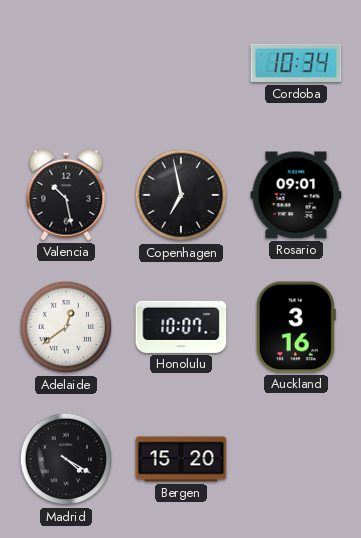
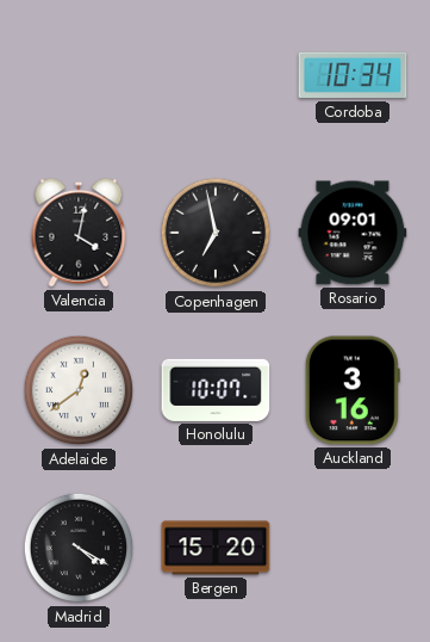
Valencia: 10:28 -> 4:02 (79, 233)
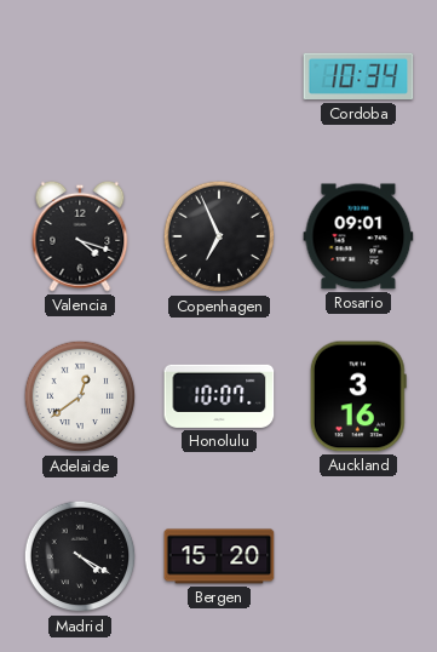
Valencia: 4:02 -> 4:18 (80, 236)
Copenhagen: 6:58 -> 6:56 (219, 236)
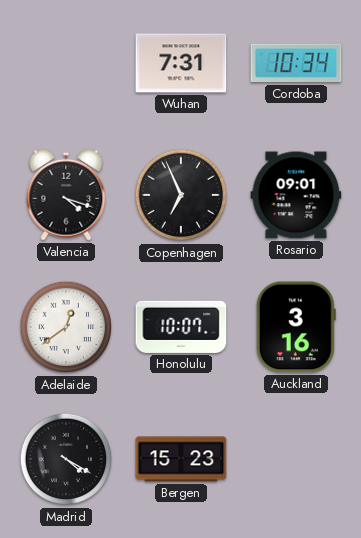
Wuhan: none -> 7:31 (181, 63)
Bergen: 15:20 -> 15:23 (181, 459)
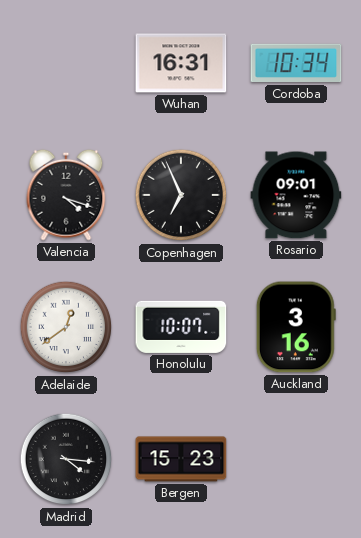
Wuhan: 7:31 -> 16:31 (181, 63)
Madrid: 4:20 -> 4:16 (66, 459)
